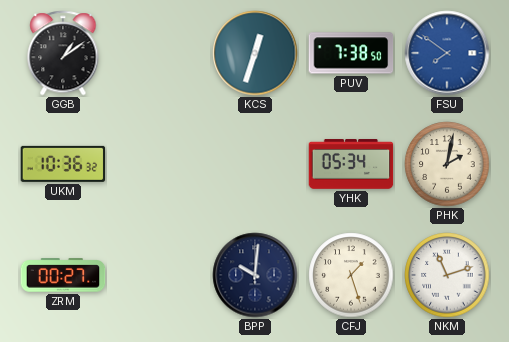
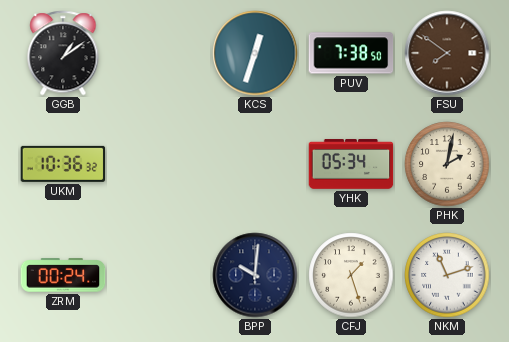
FSU dial: blue -> brown (447, 53)
ZRM: 00:27 -> 00:24 (63, 275)
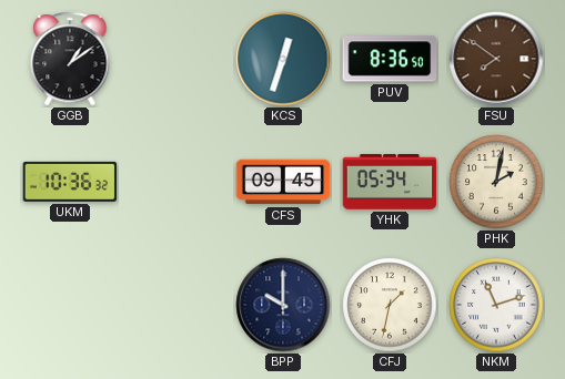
PUV: 7:38 -> 8:36 (390, 59)
CFS: none -> 09:45 (283, 182)
ZRM: 00:24 -> none (63, 275)
BPP: 10:01 -> 10:00 (283, 305)
CFJ: 1:27 -> 1:32 (390, 305)
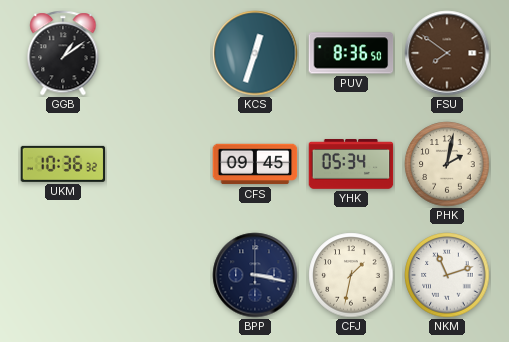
BPP: 10:00 -> 3:17 (255, 275)
